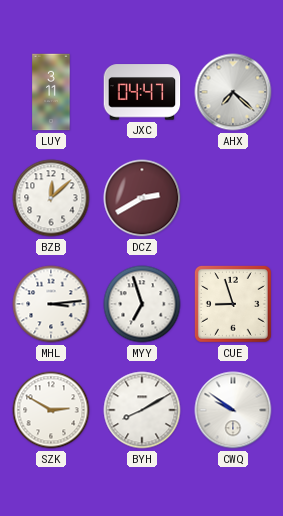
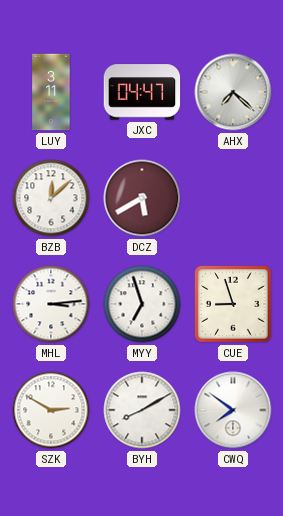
DCZ: 2:40 -> 5:40 (142, 198)
CWQ: 9:51 -> 7:51 (233, 410)
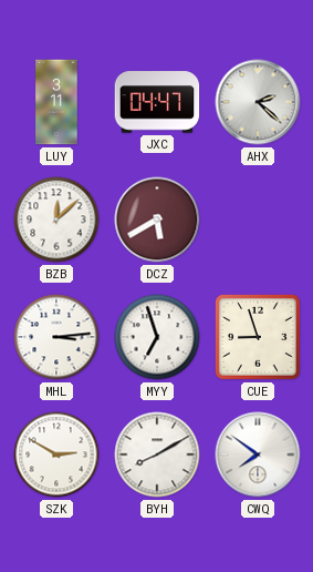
AHX: 7:22 -> 2:22 (258, 102)
